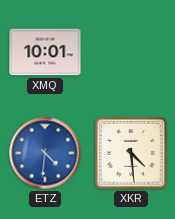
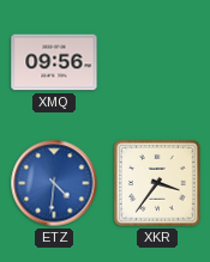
XMQ: 10:01 -> 09:56 (54, 62)
XKR: 4:29 -> 3:36 (158, 184)
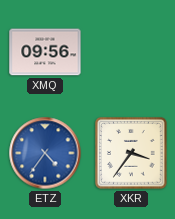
ETZ: 4:31 -> 4:36 (45, 153)
